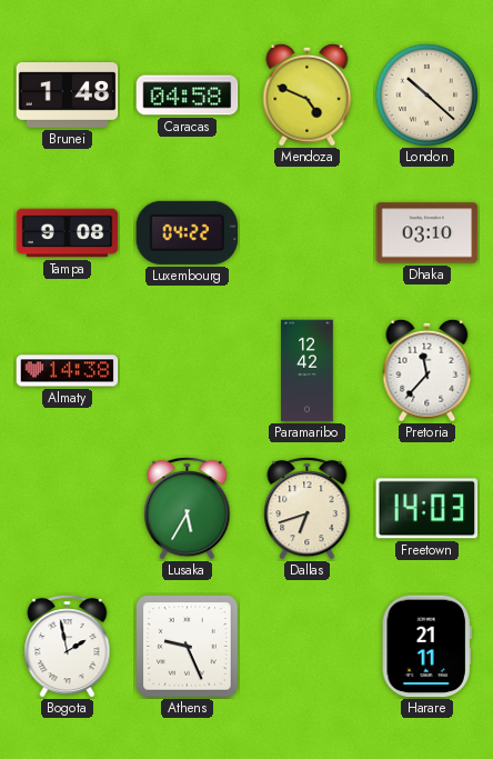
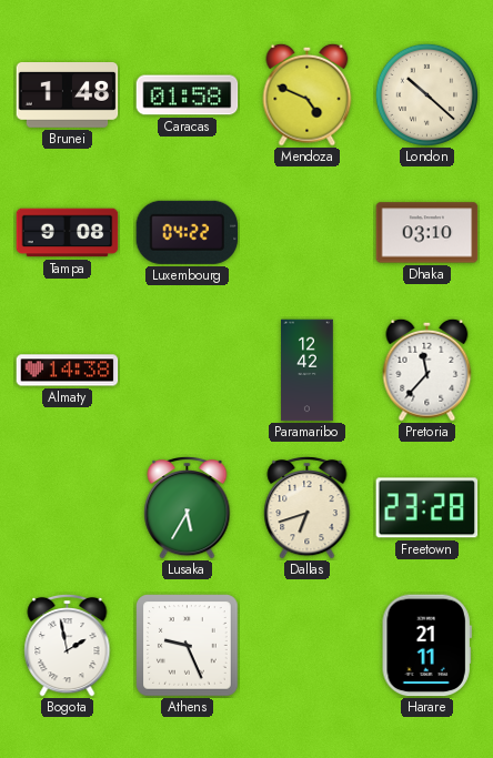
Caracas: 04:58 -> 01:58 (188, 95)
Freetown: 14:03 -> 23:28 (427, 508)
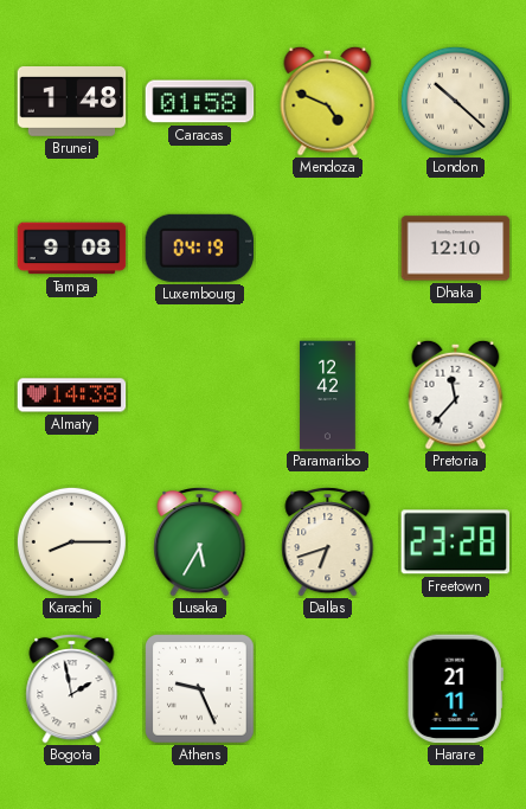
Luxembourg: 04:22 -> 04:19 (200, 248)
Dhaka: 03:10 -> 12:10 (456, 249)
Karachi: none -> 8:15 (71, 541)
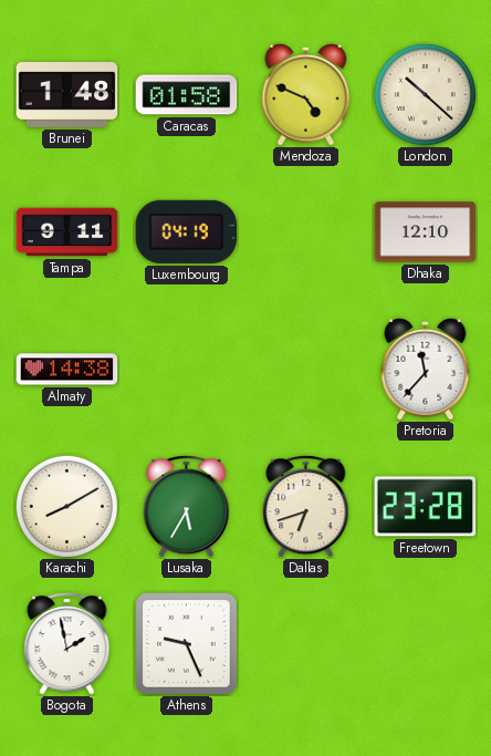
Tampa: 9:08 -> 9:11 (67, 232)
Paramaribo: 12:42 -> none (328, 396)
Karachi: 8:15 -> 8:10 (66, 506)
Harare: 21:11 -> none (455, 689)
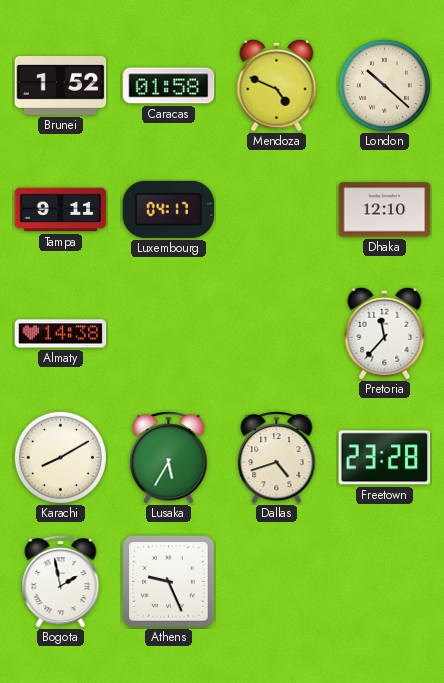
Brunei: 1:48 -> 1:52 (61, 86)
Luxembourg: 04:19 -> 04:17 (169, 209)
Dallas: 6:42 -> 4:42 (277, 457)
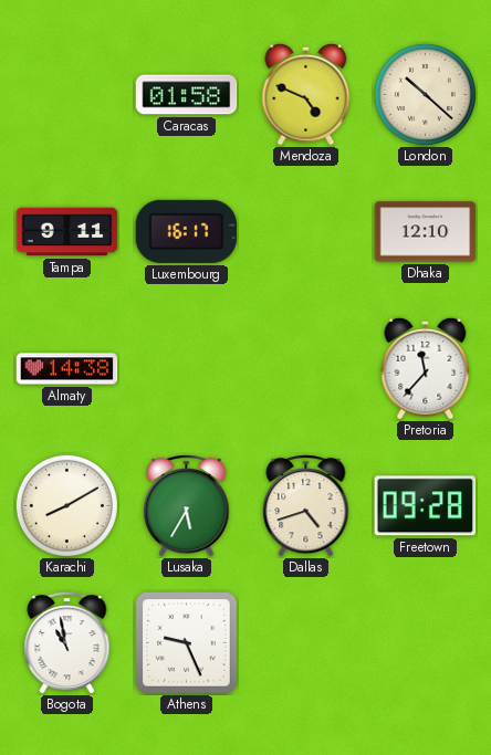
Brunei: 1:52 -> none (61, 86)
Luxembourg: 04:17 -> 16:17 (187, 231)
Freetown: 23:28 -> 09:28 (426, 506)
Bogota: 1:58 -> 10:58 (67, 642)
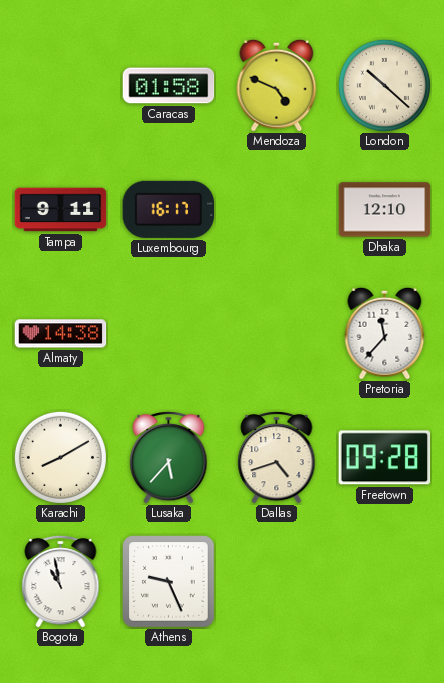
Lusaka: 5:35 -> 5:37 (169, 457)
